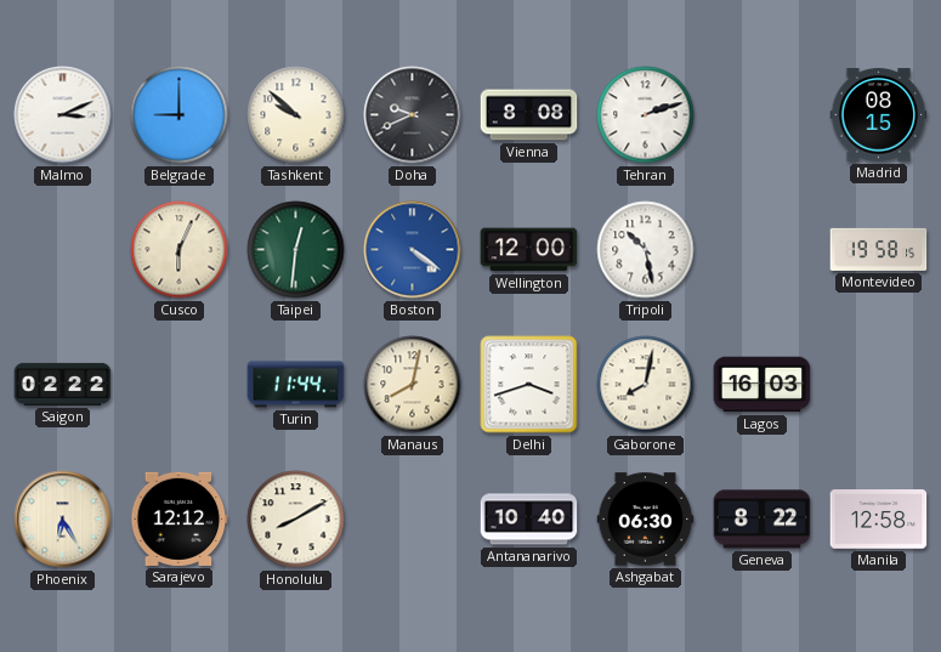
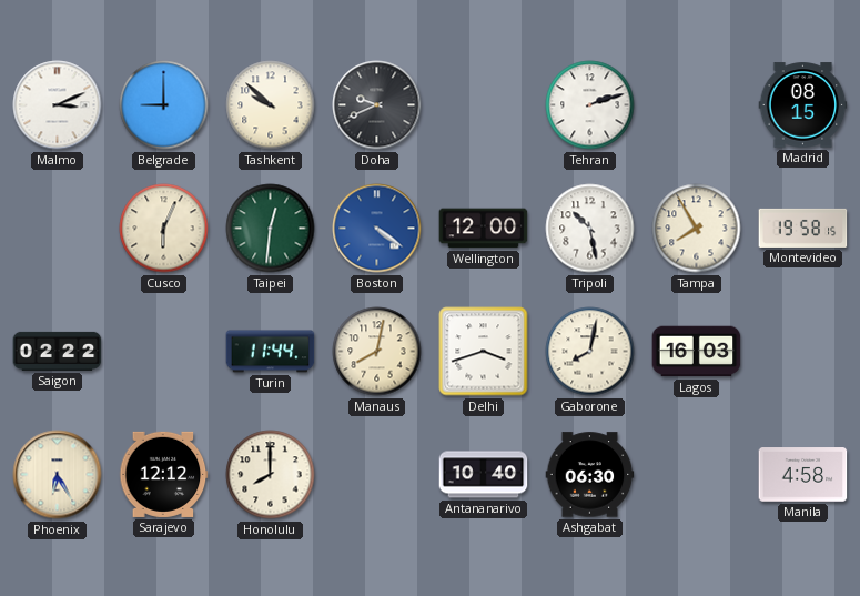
Vienna: 8:08 -> none (529, 115)
Tampa: none -> 7:55 (697, 229)
Honolulu: 8:10 -> 8:00 (271, 475)
Geneva: 8:22 -> none (763, 520)
Manila: 12:58 -> 4:58 (803, 475)
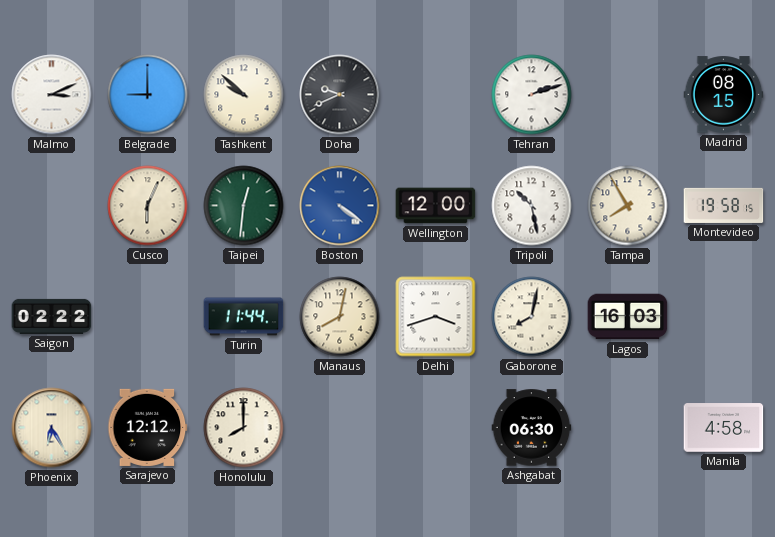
Antananarivo: 10:40 -> none (484, 475)
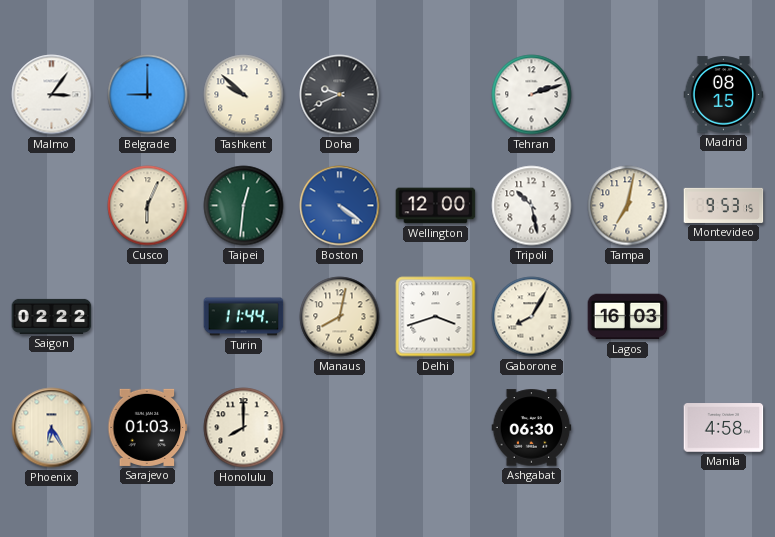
Malmo: 3:11 -> 3:06 (52, 95)
Tampa: 7:55 -> 7:02 (628, 206)
Montevideo: 19:58 -> 9:53 (724, 205)
Gaborone: 8:02 -> 8:05 (532, 317)
Sarajevo: 12:12 -> 01:03 (148, 427)
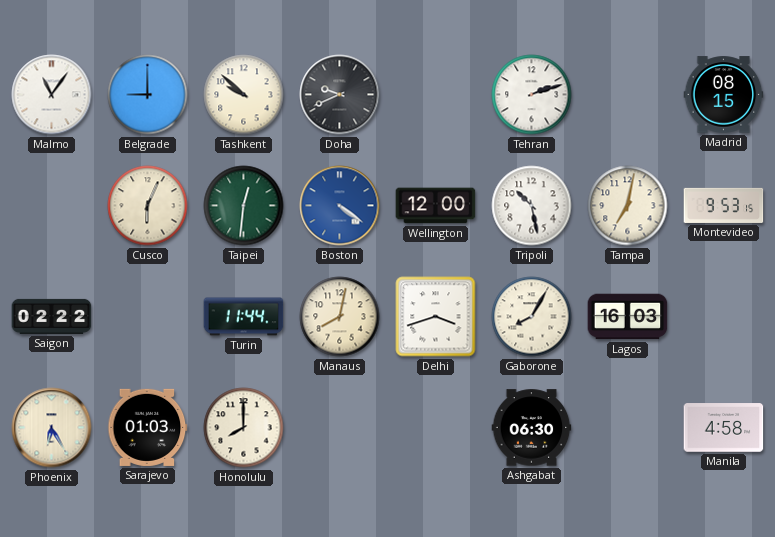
Malmo: 3:06 -> 11:06 (52, 95)
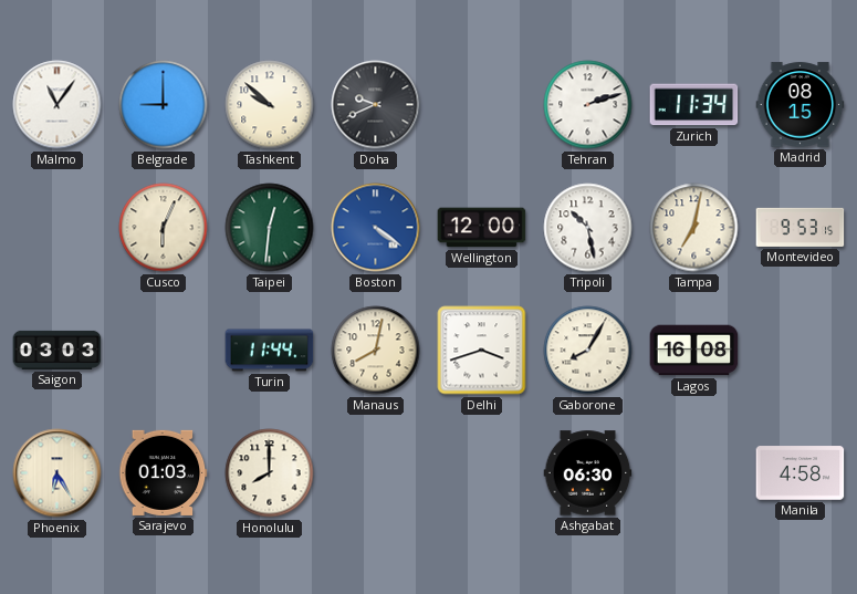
Zurich: none -> 11:34 (694, 105)
Saigon: 02:22 -> 03:03 (58, 350)
Lagos: 16:03 -> 16:08 (694, 351)
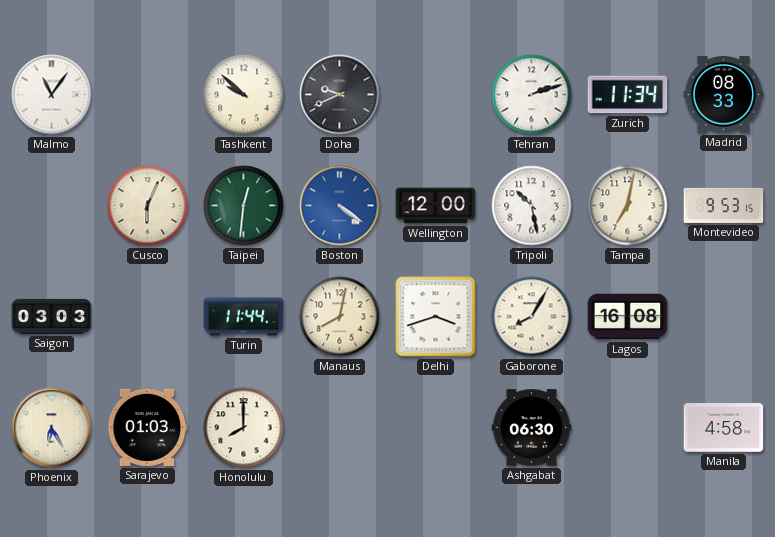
Belgrade: 9:00 -> none (164, 105)
Madrid: 08:15 -> 08:33 (724, 95)
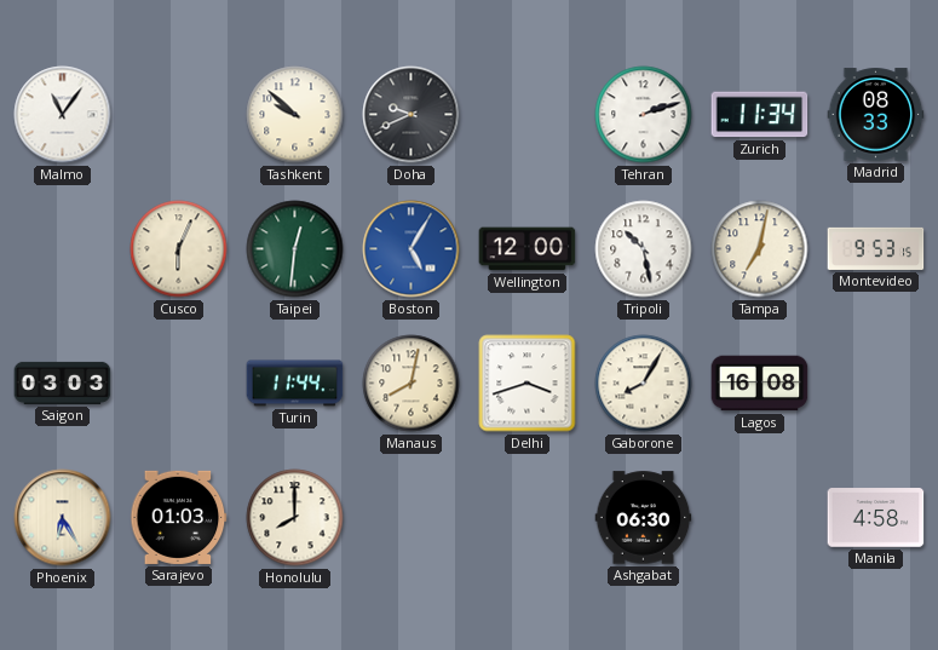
Boston: 4:21 -> 5:05 (412, 249)
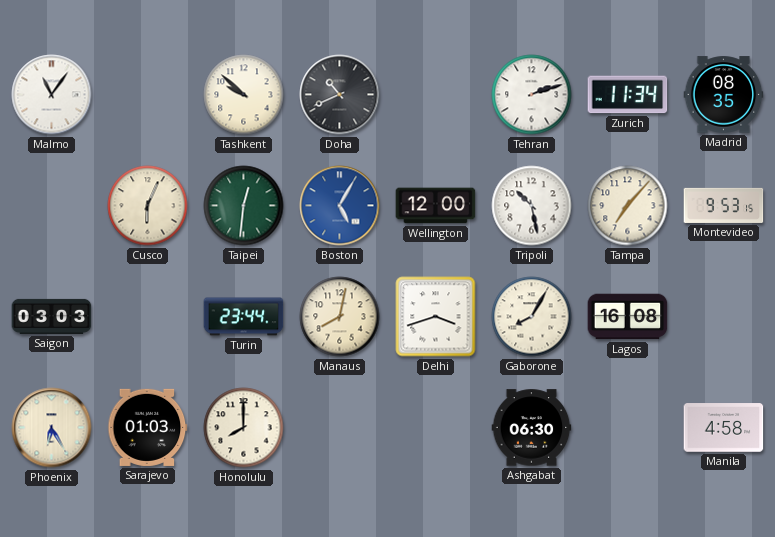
Doha: 9:41 -> 10:41 (340, 95)
Madrid: 08:33 -> 08:35 (724, 95)
Tampa: 7:02 -> 7:07 (628, 206)
Turin: 11:44 -> 23:44 (244, 317)
